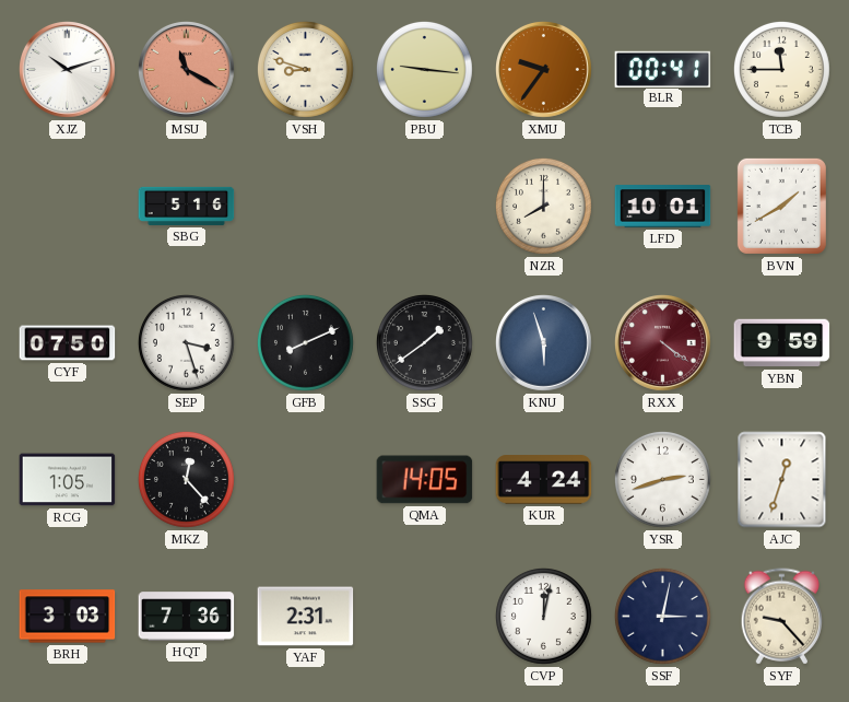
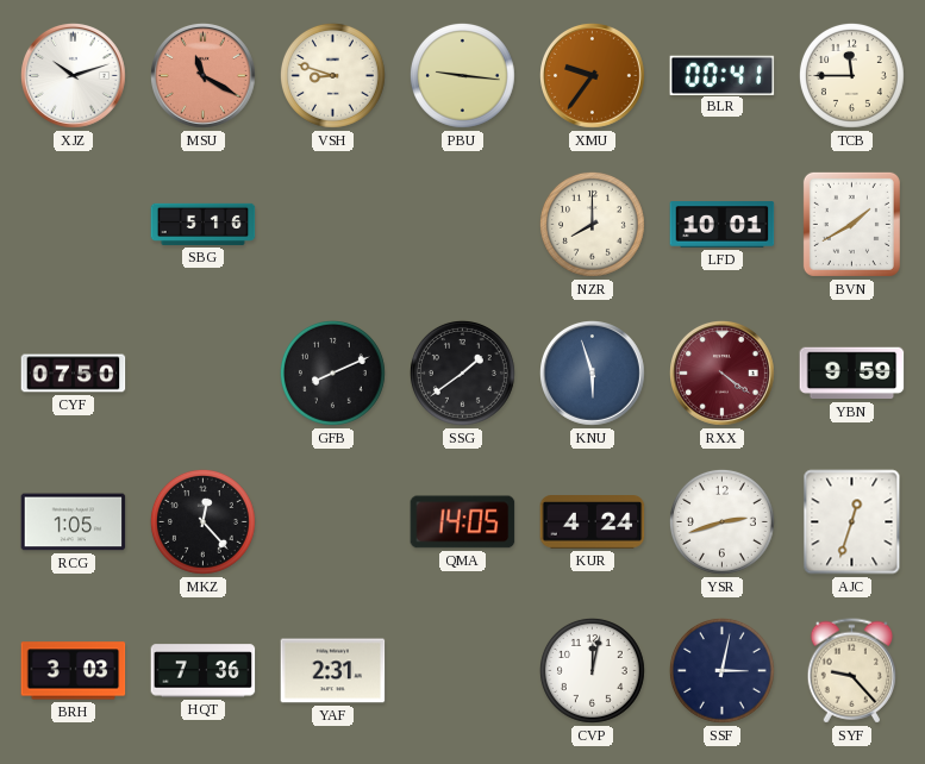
SEP: 3:27 -> none (186, 342)
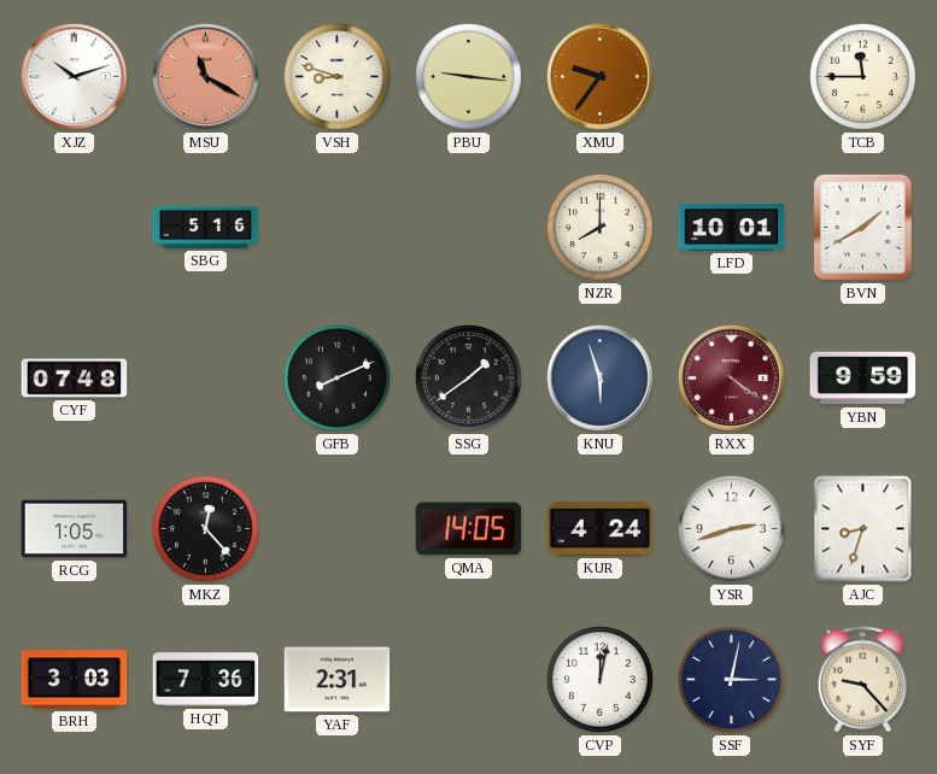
BLR: 00:41 -> none (723, 75)
CYF: 07:50 -> 07:48 (75, 379)
AJC: 12:33 -> 8:33 (863, 529)
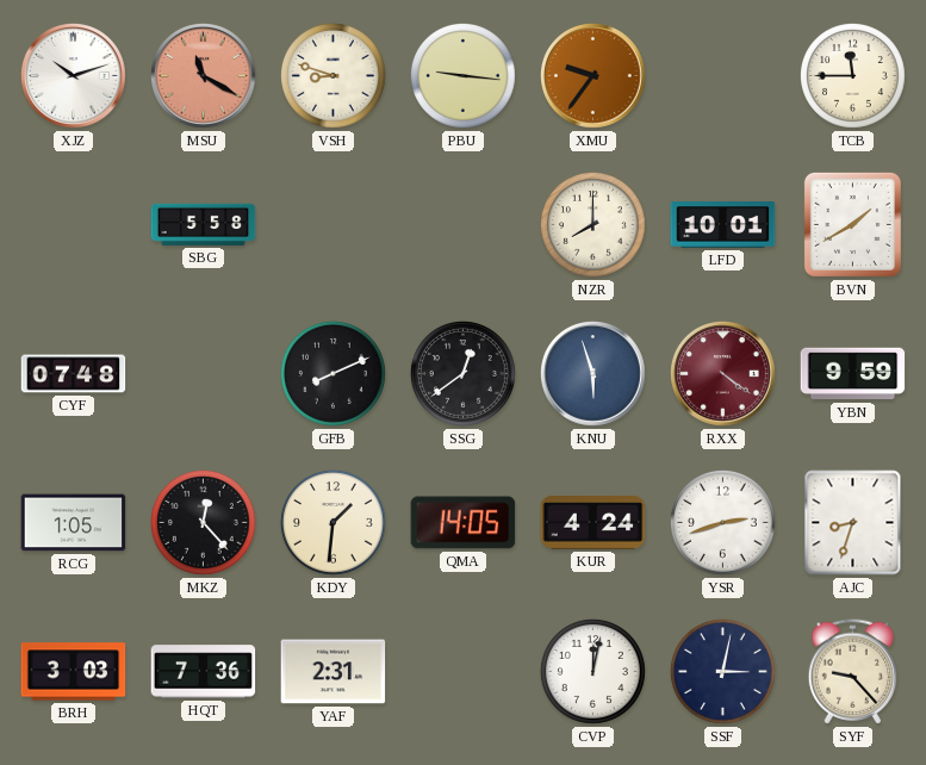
SBG: 5:16 -> 5:58 (204, 224)
SSG: 1:39 -> 12:39 (462, 373)
KDY: none -> 1:31 (333, 522)
